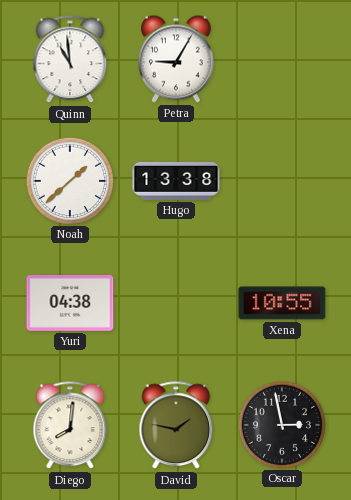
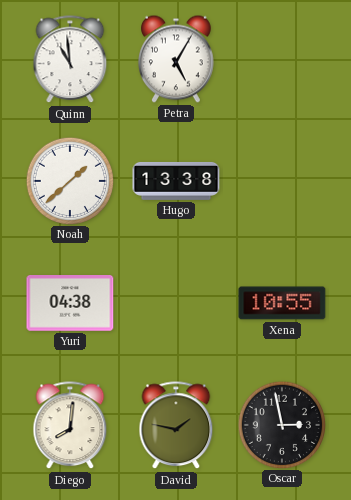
Petra: 9:05 -> 5:05 (177, 59)
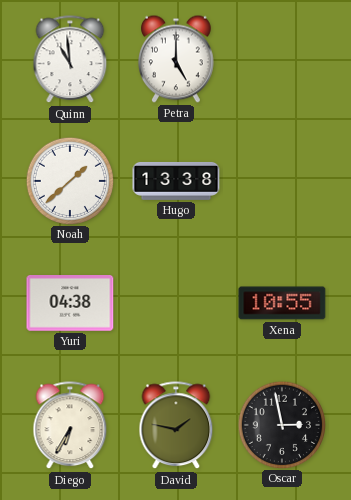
Petra: 5:05 -> 5:00 (177, 59)
Diego: 8:01 -> 6:35 (70, 426)
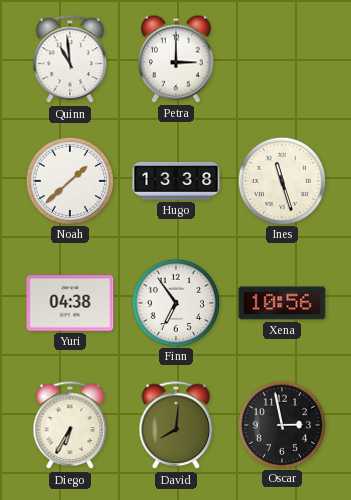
Petra: 5:00 -> 3:00 (177, 59)
Ines: none -> 11:27 (281, 180)
Finn: none -> 6:54 (175, 302)
Xena: 10:55 -> 10:56 (282, 303)
David: 1:47 -> 8:01 (176, 426)
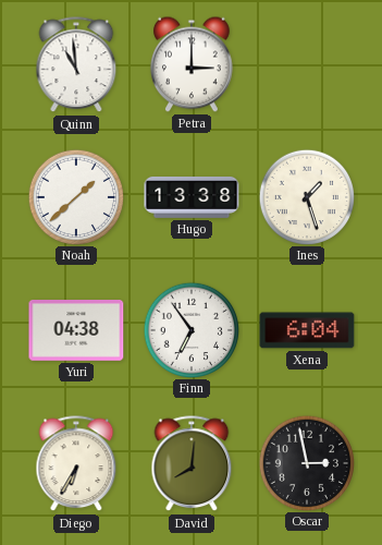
Ines: 11:27 -> 1:27 (306, 196)
Xena: 10:56 -> 6:04 (307, 330)
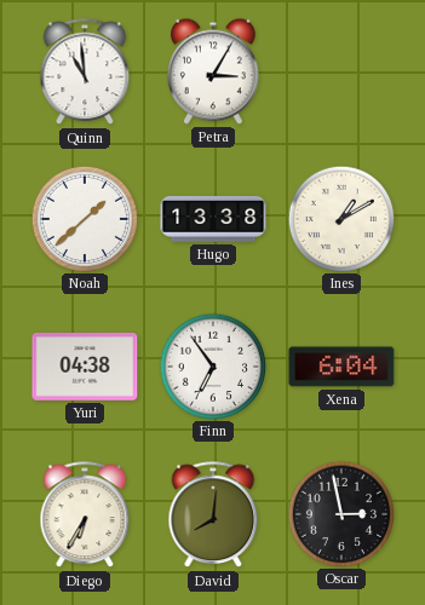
Petra: 3:00 -> 3:05 (214, 71)
Ines: 1:27 -> 1:10 (340, 218)
